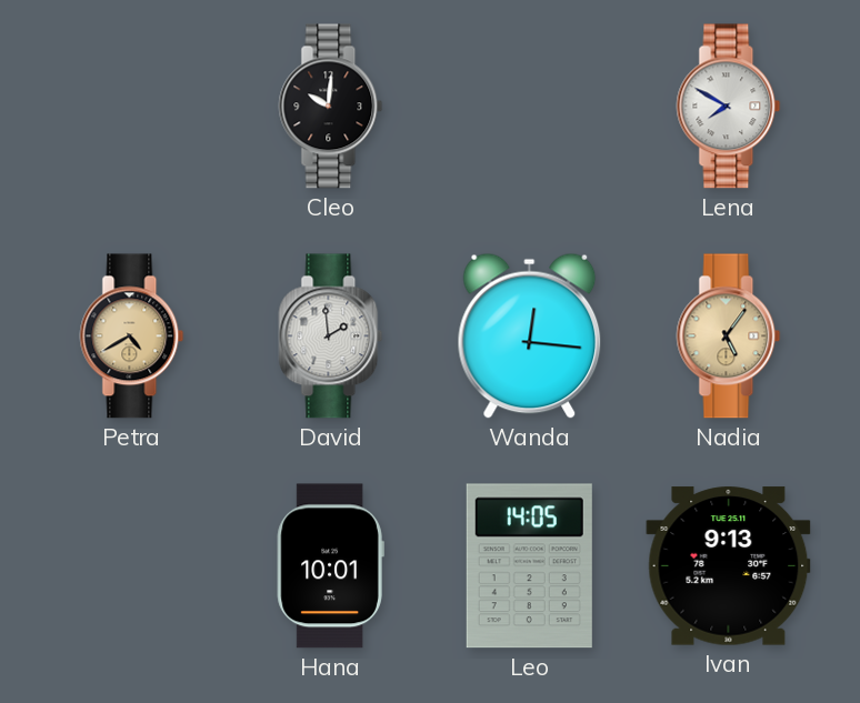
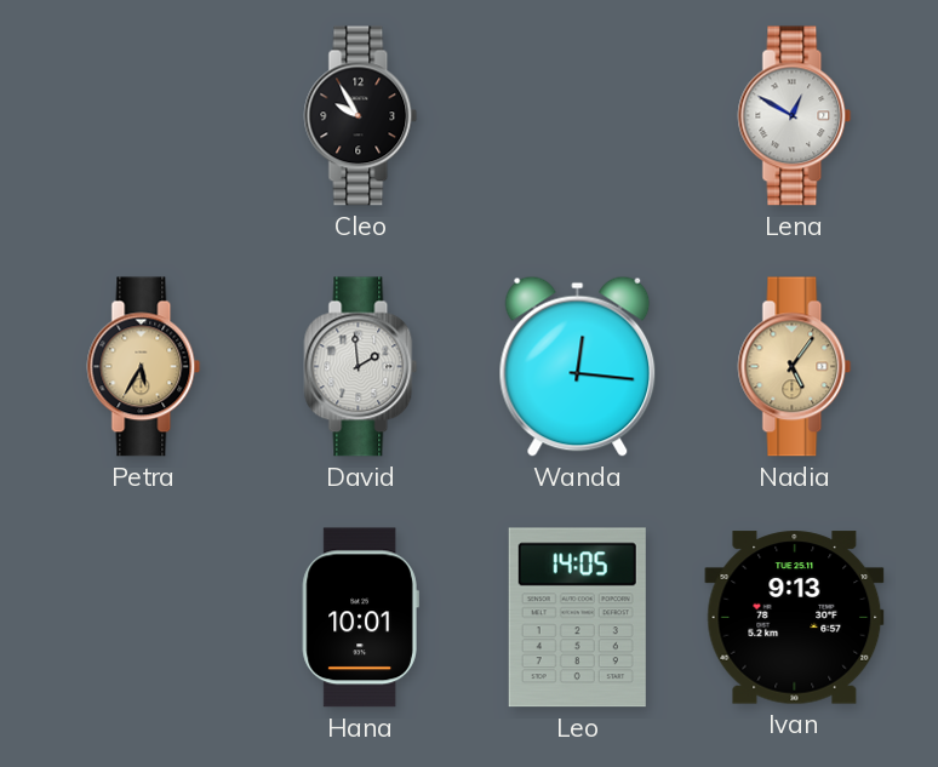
Cleo: 10:01 -> 9:55 (361, 116)
Lena: 7:50 -> 12:50 (795, 116)
Petra: 4:40 -> 5:35 (144, 367)
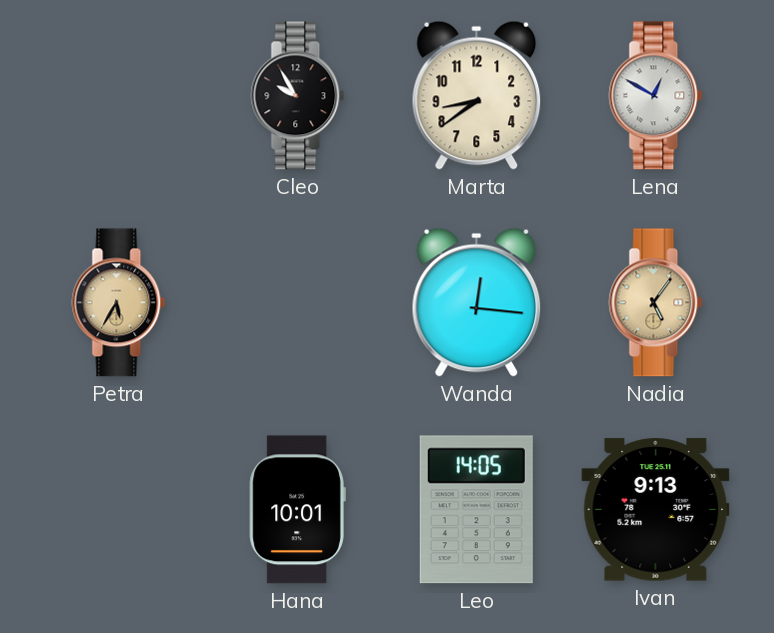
Marta: none -> 8:39 (477, 95)
David: 1:59 -> none (361, 367)
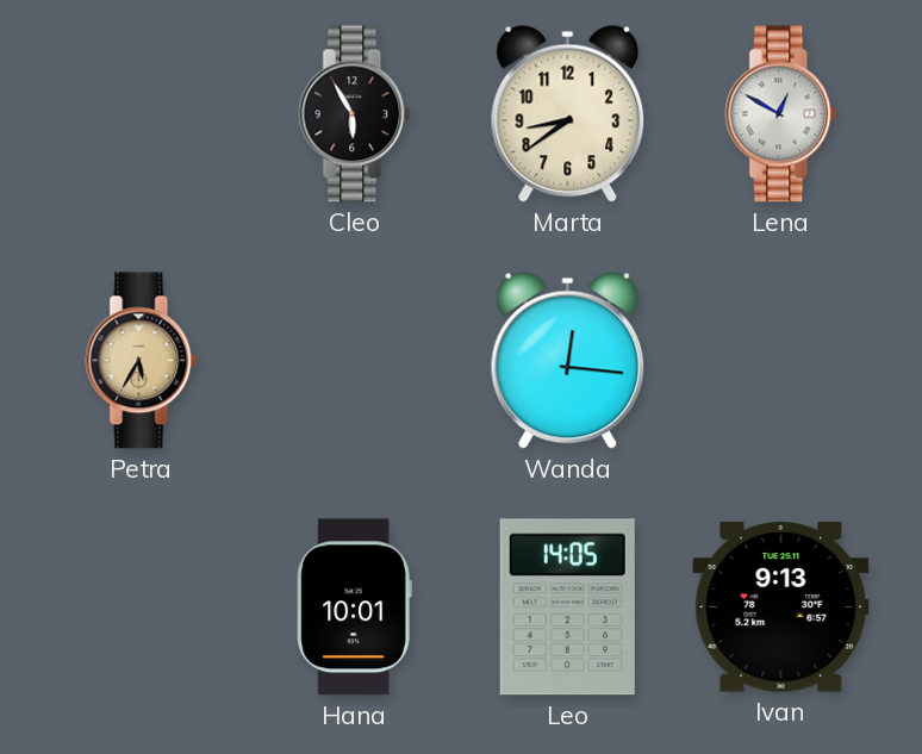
Cleo: 9:55 -> 5:55 (355, 114)
Nadia: 5:06 -> none (656, 303)
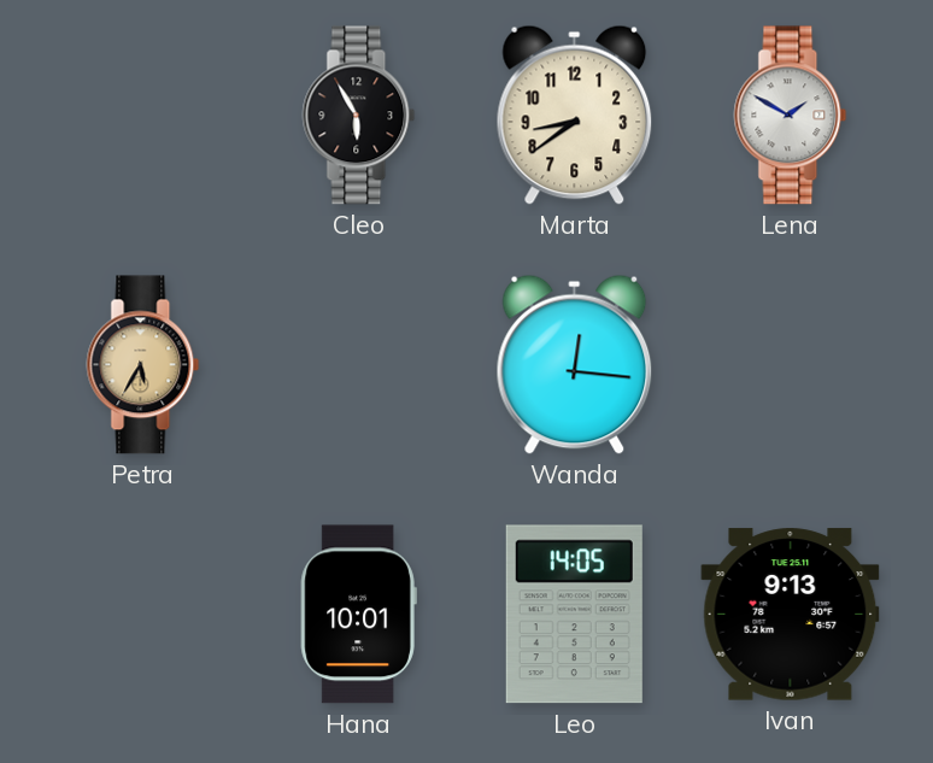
Lena: 12:50 -> 1:50 (791, 116)
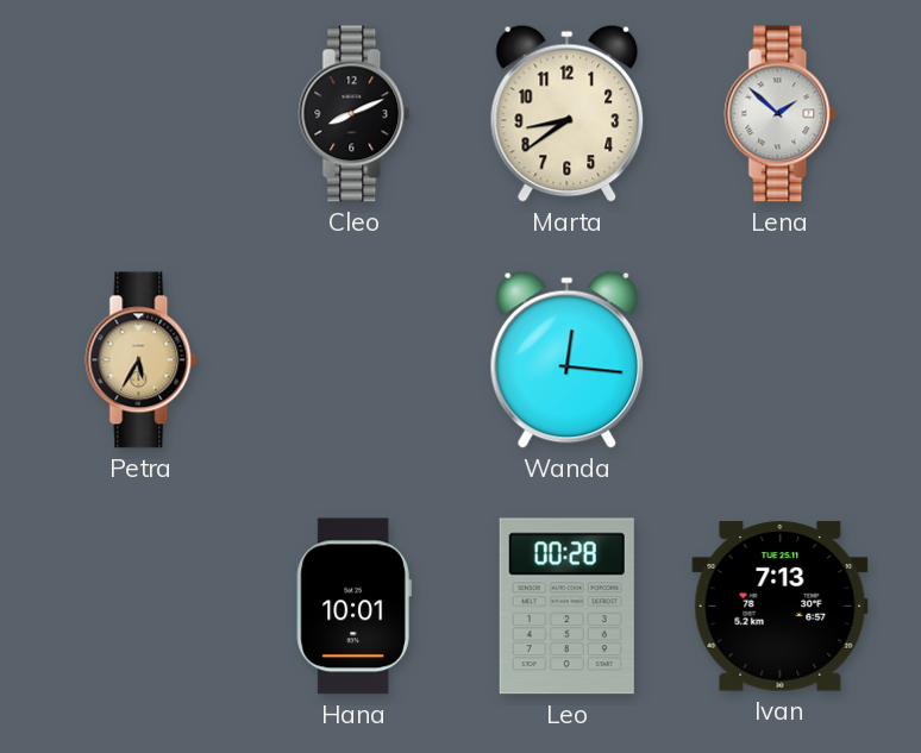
Cleo: 5:55 -> 8:11 (355, 114)
Lena: 1:50 -> 1:52 (781, 114)
Leo: 14:05 -> 00:28 (566, 607)
Ivan: 9:13 -> 7:13 (781, 607)
